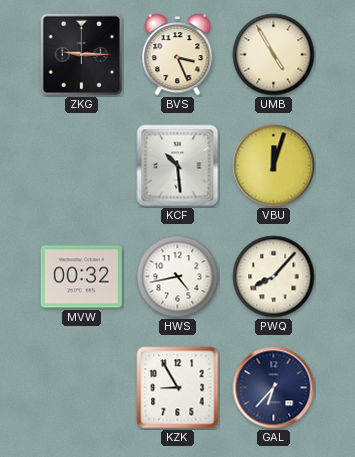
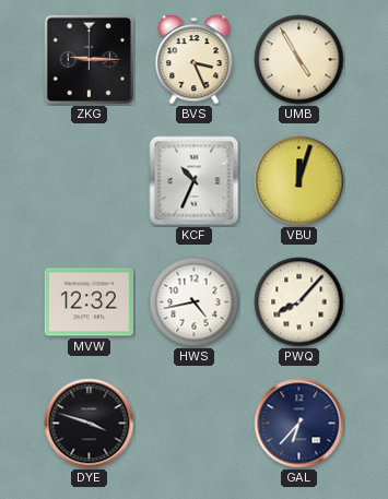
KCF: 10:29 -> 10:34 (195, 181)
MVW: 00:32 -> 12:32 (89, 302)
DYE: none -> 3:48 (90, 424)
KZK: 8:55 -> none (178, 388)
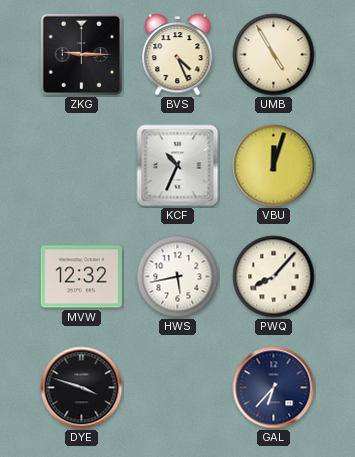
BVS: 3:26 -> 4:26 (178, 55)
HWS: 4:43 -> 5:43 (178, 277)
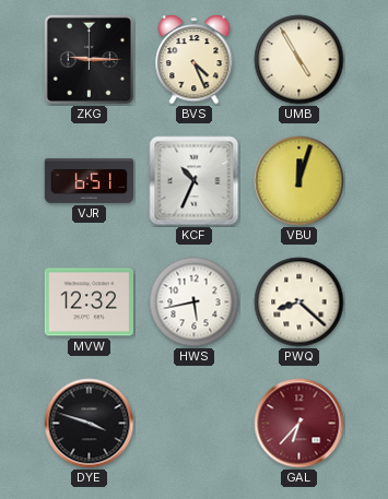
VJR: none -> 6:51 (90, 180)
PWQ: 8:07 -> 8:22 (299, 302)
GAL dial: navy -> burgundy (299, 424)
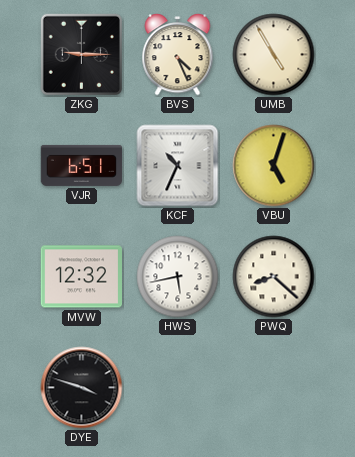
VBU: 12:03 -> 5:03 (274, 166)
GAL: 6:37 -> none (299, 424)
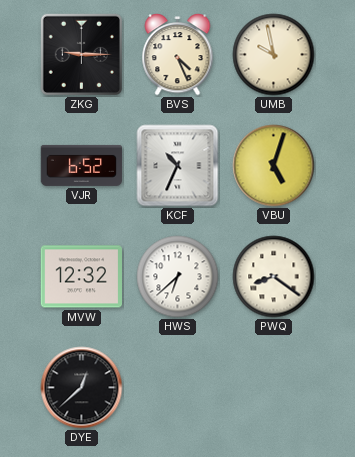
UMB: 4:55 -> 9:58 (274, 55)
VJR: 6:51 -> 6:52 (82, 165)
HWS: 5:43 -> 6:38 (178, 277)
PWQ: 8:22 -> 8:21 (274, 277)
DYE: 3:48 -> 12:38 (82, 388)
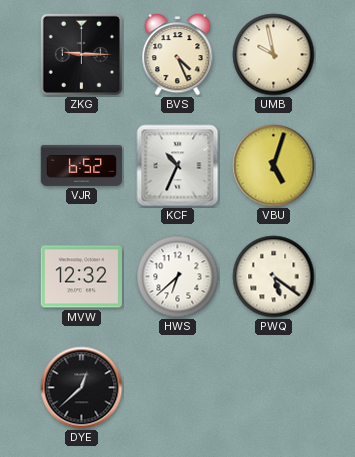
PWQ: 8:21 -> 5:21 (274, 277)
